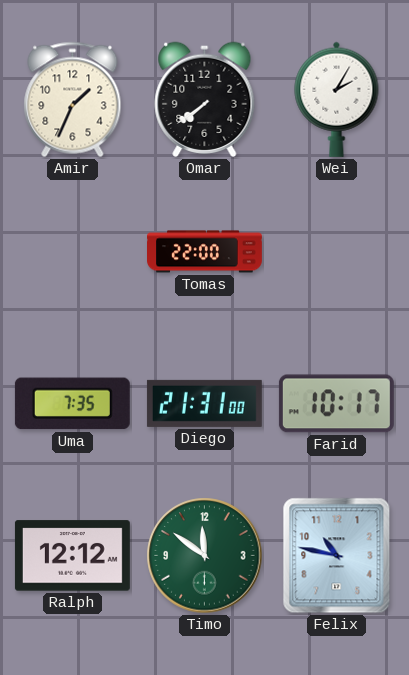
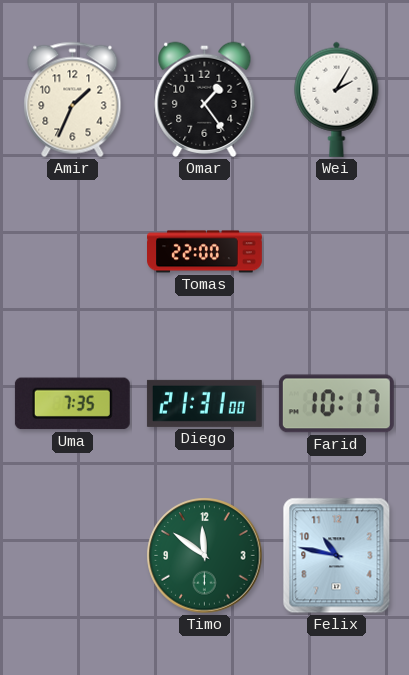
Omar: 7:39 -> 1:24 (205, 99)
Ralph: 12:12 -> none (72, 556)
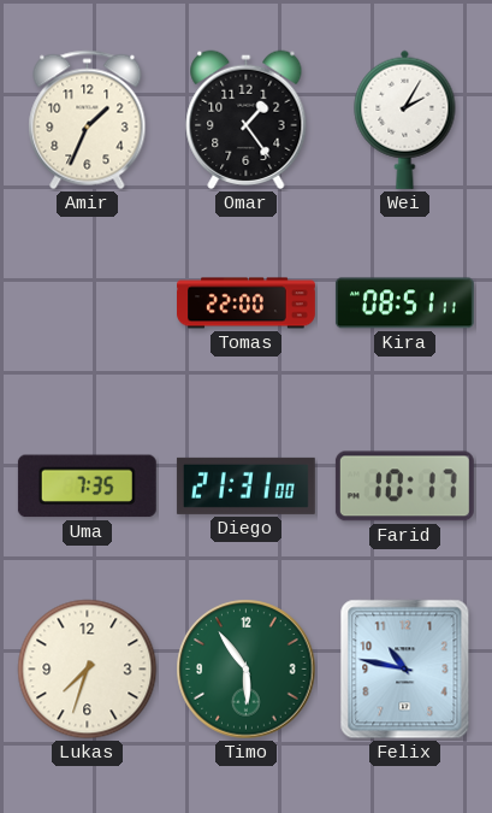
Kira: none -> 08:51 (404, 304)
Lukas: none -> 7:33 (88, 670)
Timo: 11:51 -> 5:54 (247, 670)
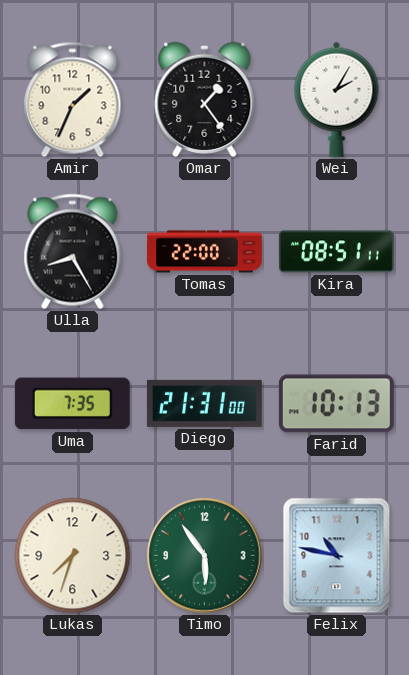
Ulla: none -> 8:25 (73, 252)
Farid: 10:17 -> 10:13 (336, 404)
